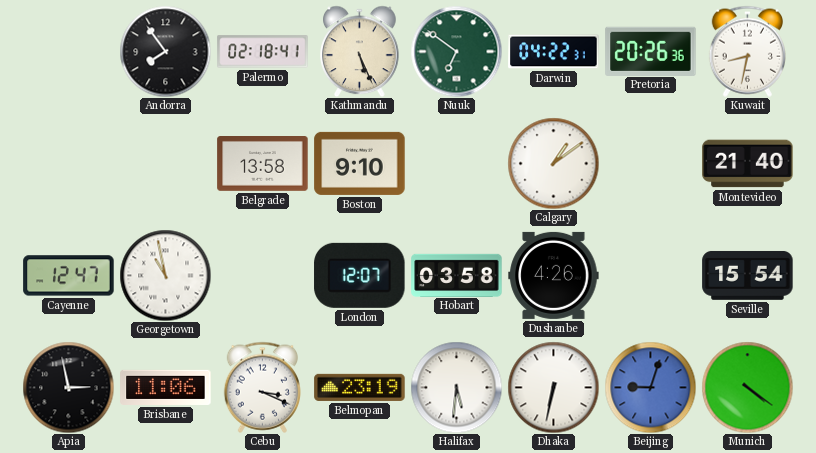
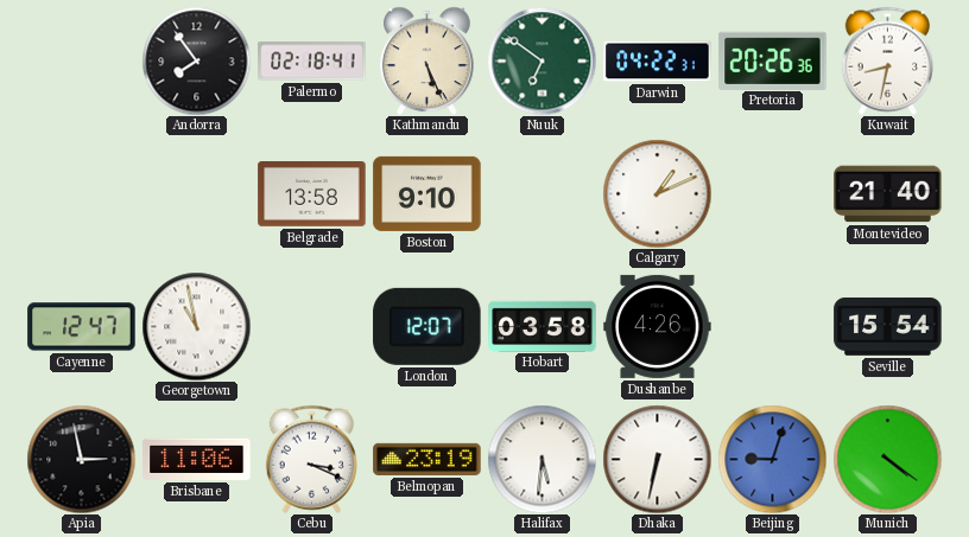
Calgary: 1:09 -> 1:11 (657, 193)
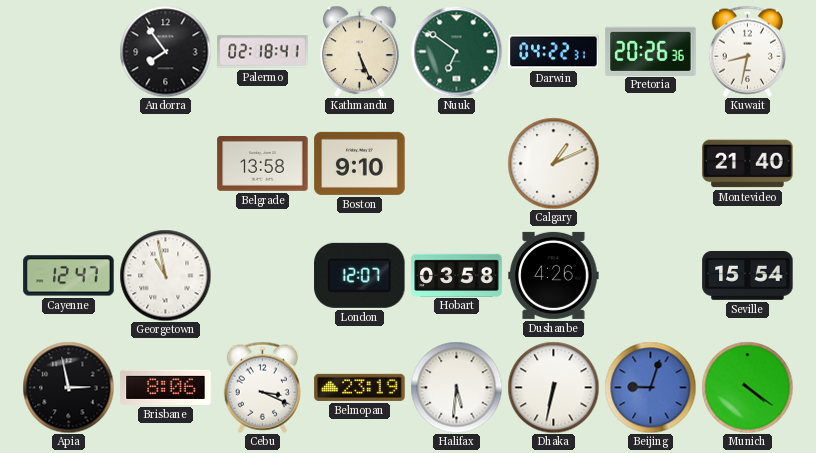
Brisbane: 11:06 -> 8:06 (166, 387)
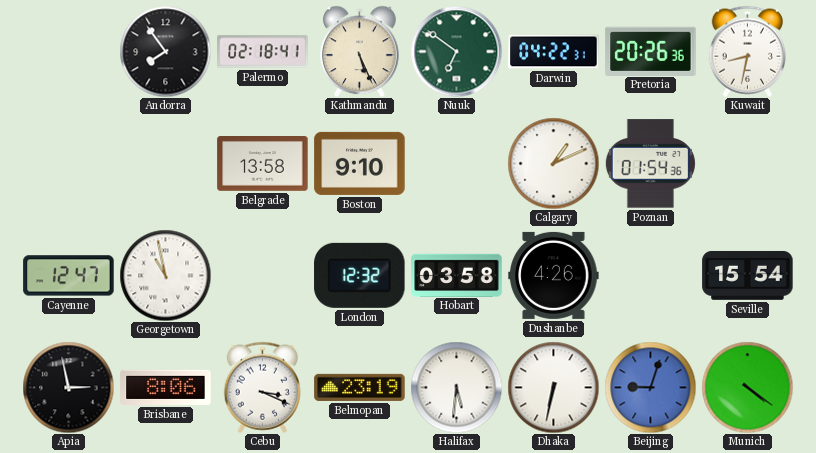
Poznan: none -> 01:54 (650, 164)
Montevideo: 21:40 -> none (748, 164)
London: 12:07 -> 12:32 (360, 275)
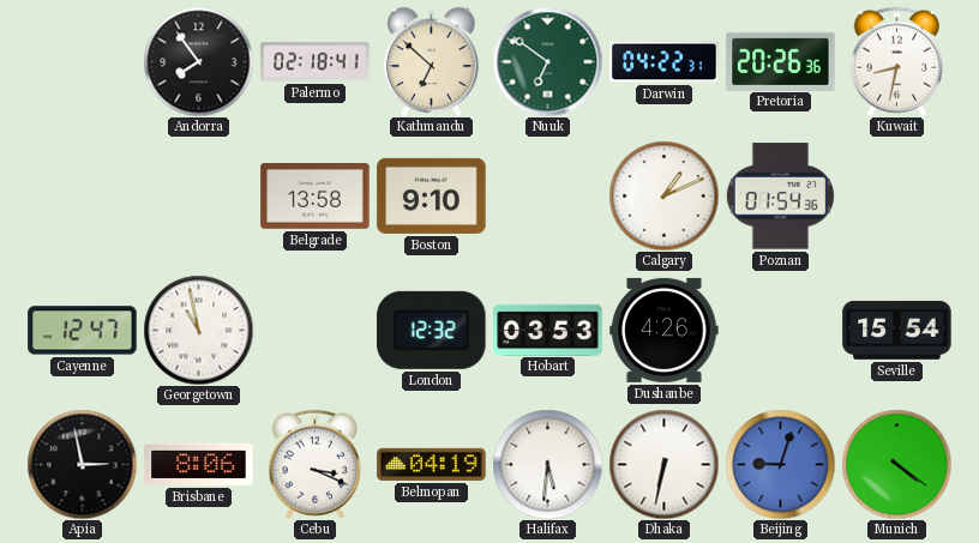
Kathmandu: 5:26 -> 6:52 (432, 61)
Hobart: 03:58 -> 03:53 (548, 330)
Belmopan: 23:19 -> 04:19 (432, 464)
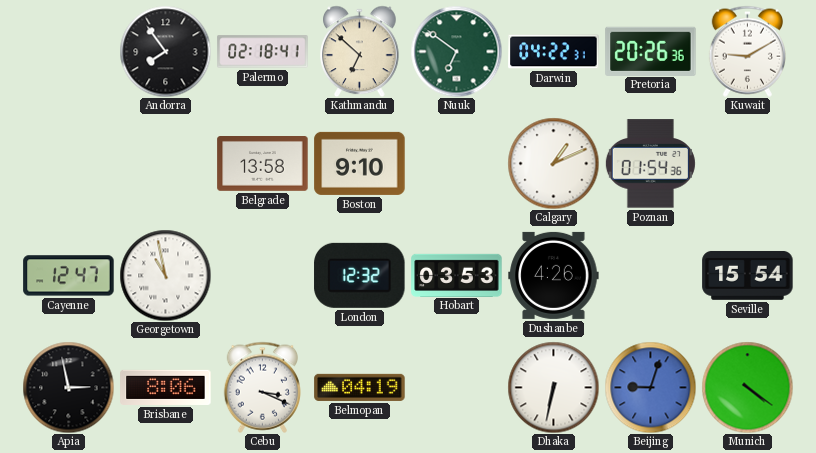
Kuwait: 8:32 -> 9:10 (747, 51)
Halifax: 5:31 -> none (547, 464)
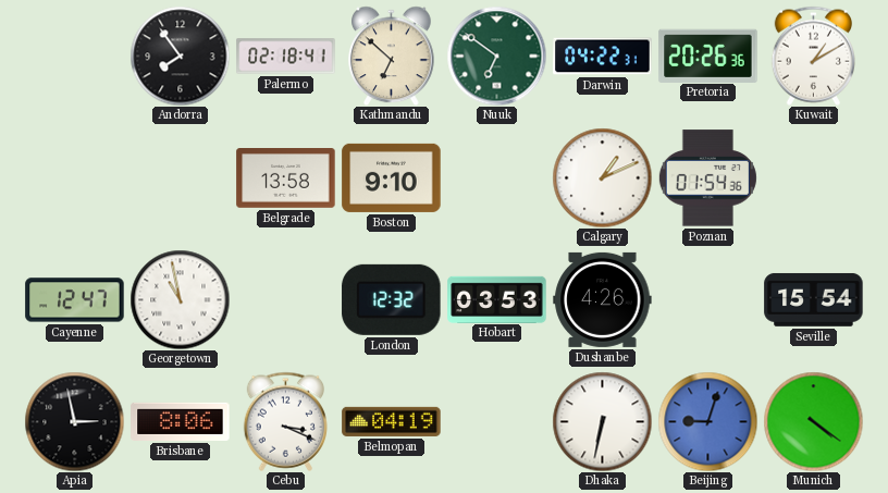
Kuwait: 9:10 -> 1:10 (813, 56)
